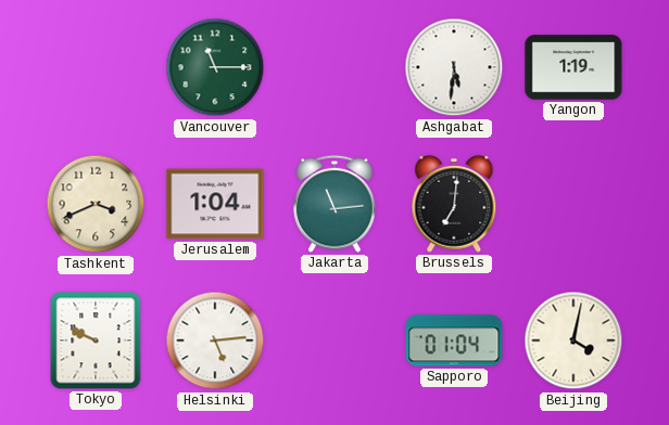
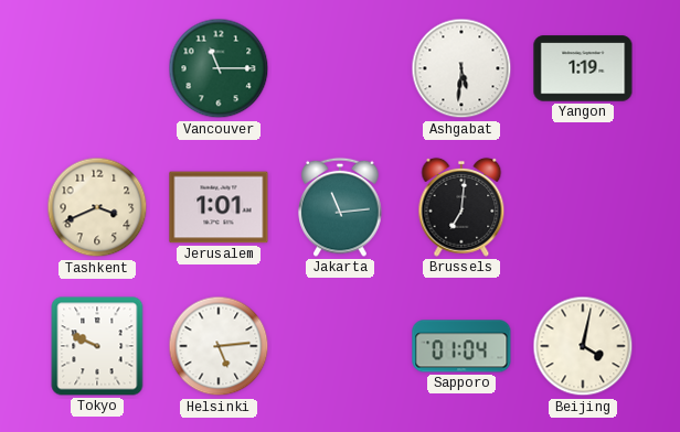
Jerusalem: 1:04 -> 1:01 (219, 207)
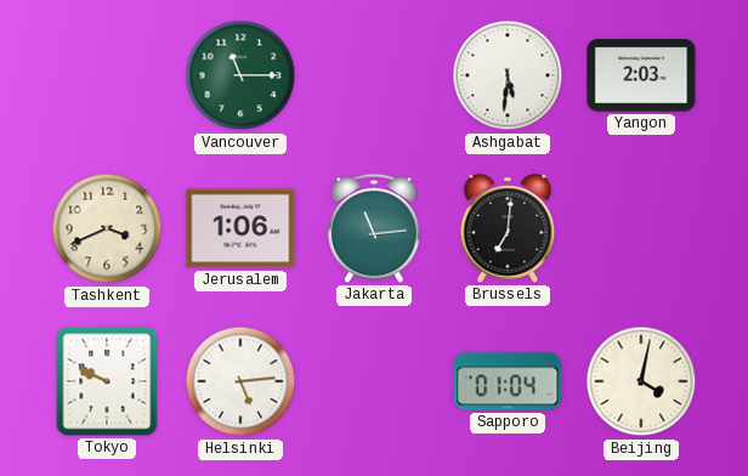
Yangon: 1:19 -> 2:03 (641, 75)
Jerusalem: 1:01 -> 1:06 (240, 228)
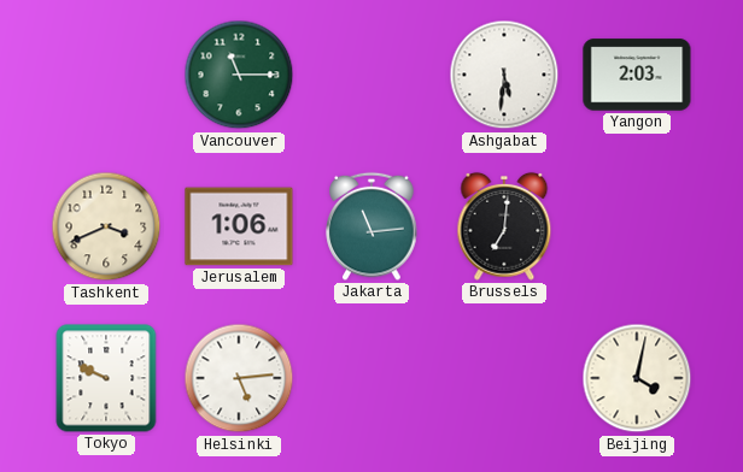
Sapporo: 01:04 -> none (508, 381)
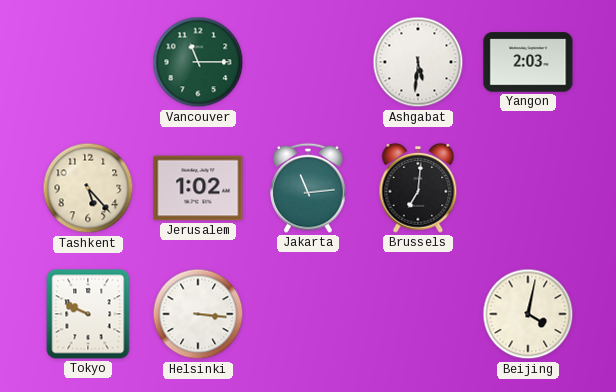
Tashkent: 3:41 -> 5:23 (88, 188)
Jerusalem: 1:06 -> 1:02 (198, 188)
Helsinki: 5:14 -> 3:16 (198, 314)
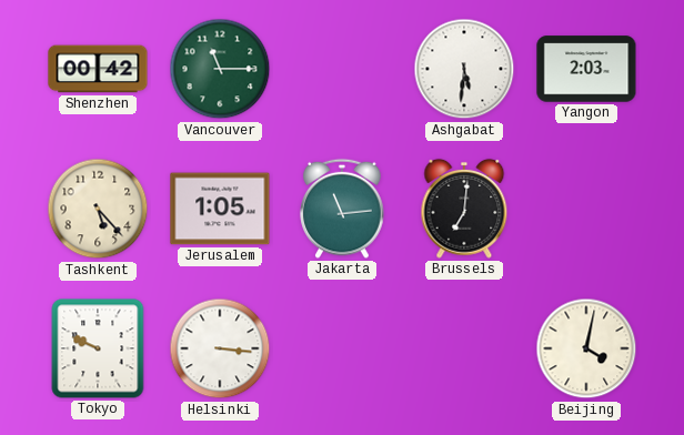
Shenzhen: none -> 00:42 (98, 69)
Jerusalem: 1:02 -> 1:05 (220, 209)
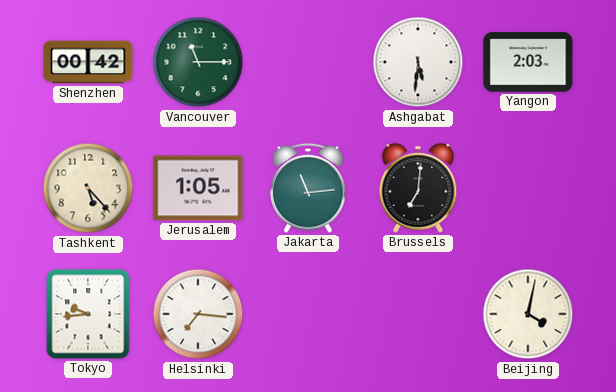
Tokyo: 9:49 -> 9:44 (88, 314)
Helsinki: 3:16 -> 7:16 (198, 314)
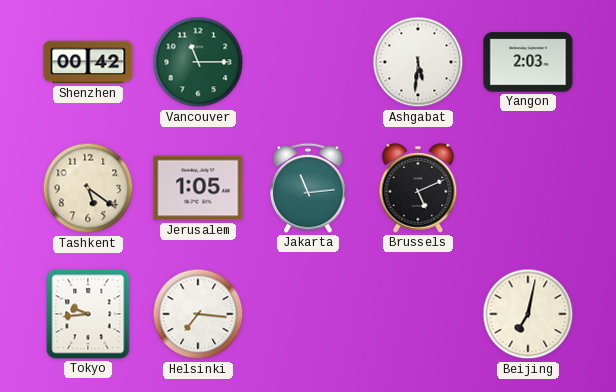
Tashkent: 5:23 -> 5:21 (88, 188)
Brussels: 7:01 -> 5:11 (418, 188)
Beijing: 4:02 -> 7:02 (528, 314)
